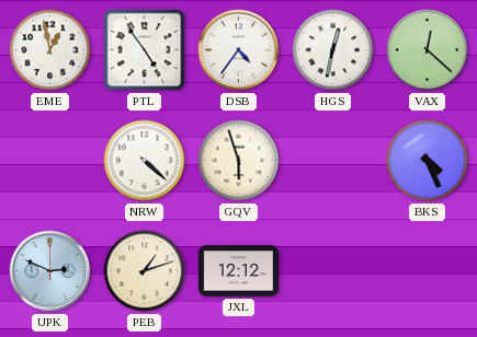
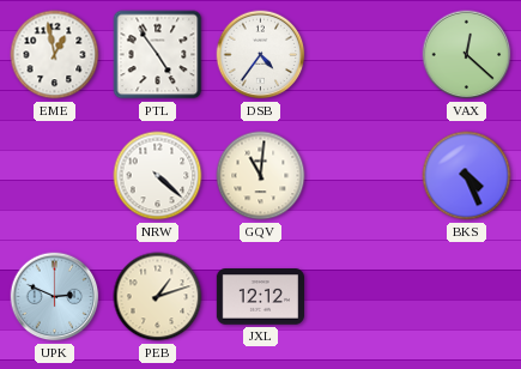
HGS: 12:32 -> none (333, 50)
GQV: 5:57 -> 11:01 (261, 176)
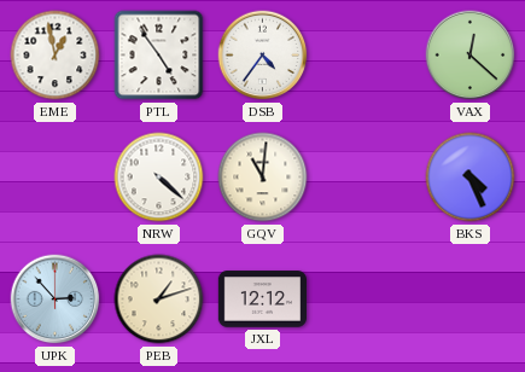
UPK: 2:49 -> 2:53 (56, 300)
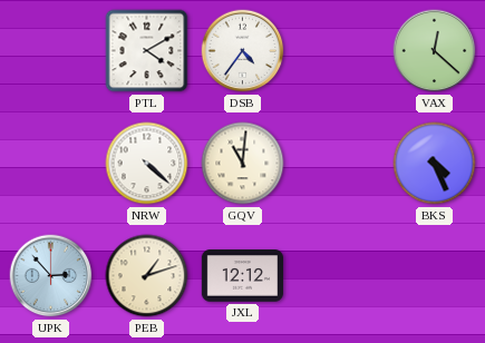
EME: 12:58 -> none (56, 56)
PTL: 4:54 -> 4:10 (147, 51)
